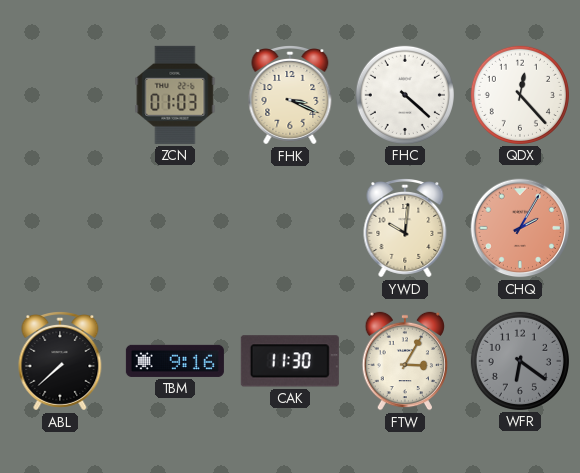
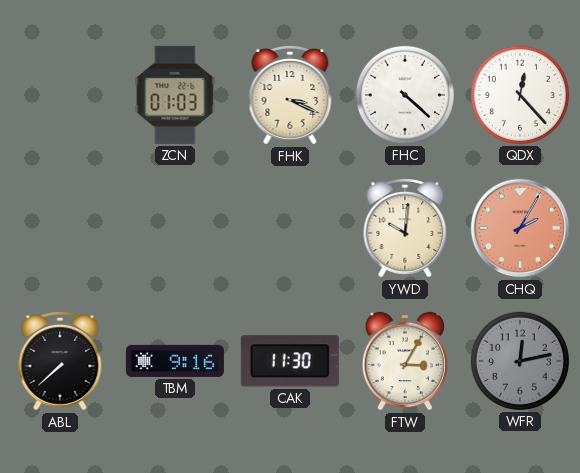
WFR: 6:21 -> 12:13 (520, 361)
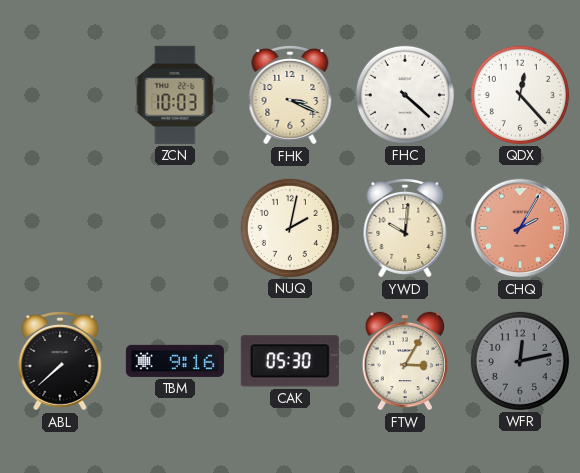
ZCN: 01:03 -> 10:03 (175, 95)
NUQ: none -> 2:02 (290, 228)
CAK: 11:30 -> 05:30 (290, 361)
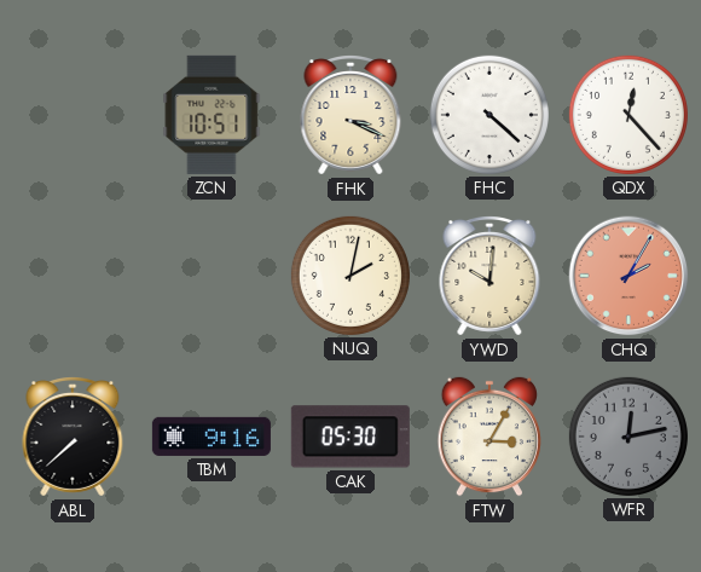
ZCN: 10:03 -> 10:51 (212, 115)
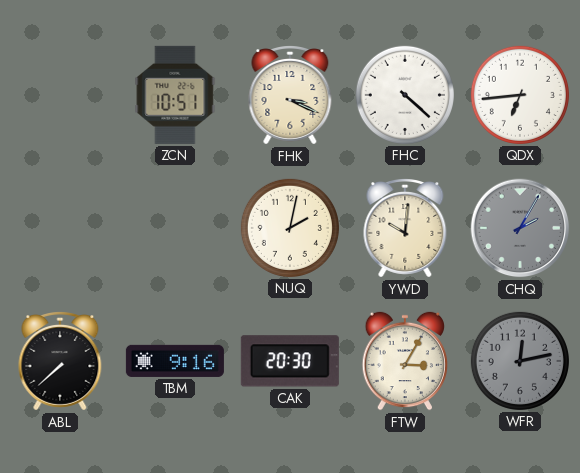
QDX: 12:23 -> 6:44 (520, 95)
CHQ dial: salmon -> grey (520, 228)
CAK: 05:30 -> 20:30 (290, 361)
